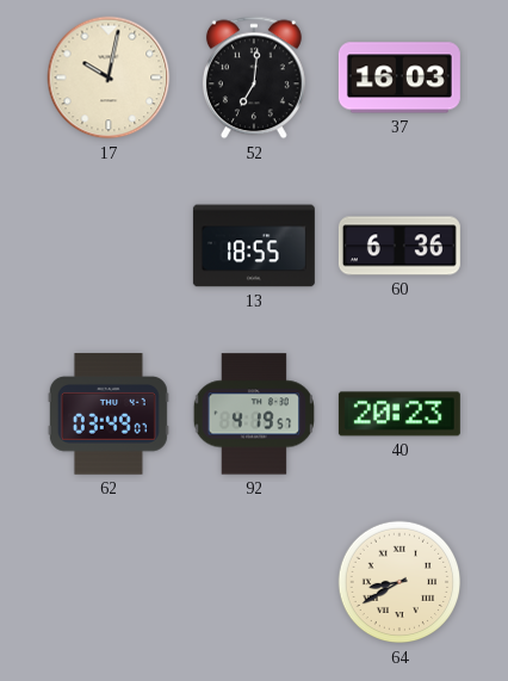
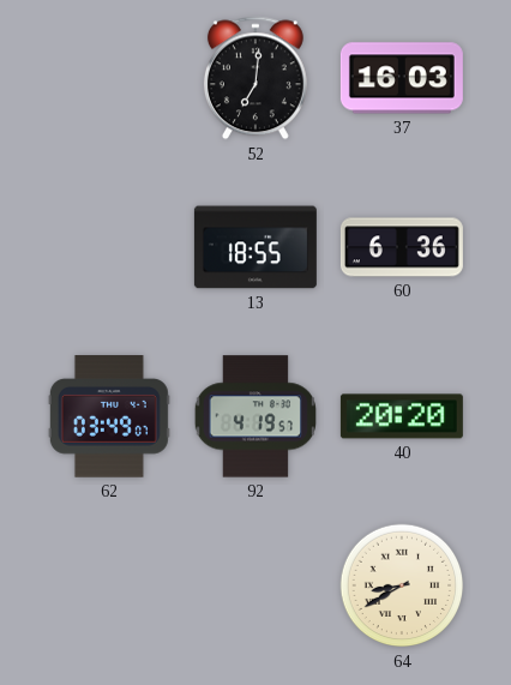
17: 10:02 -> none (109, 78)
40: 20:23 -> 20:20 (402, 416)
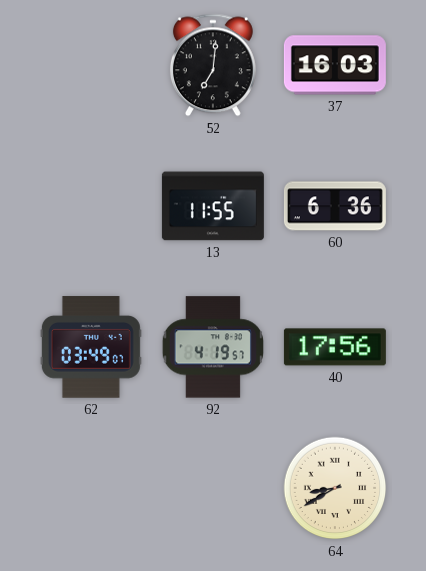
13: 18:55 -> 11:55 (213, 206)
40: 20:20 -> 17:56 (335, 347)
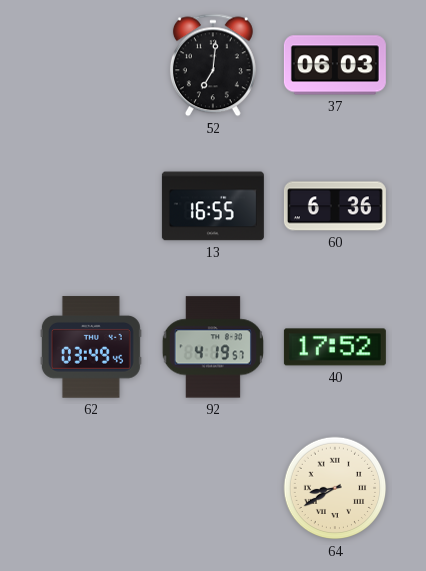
37: 16:03 -> 06:03 (335, 65)
13: 11:55 -> 16:55 (213, 206)
62: 03:49:07 -> 03:49:45 (91, 347)
40: 17:56 -> 17:52 (335, 347)
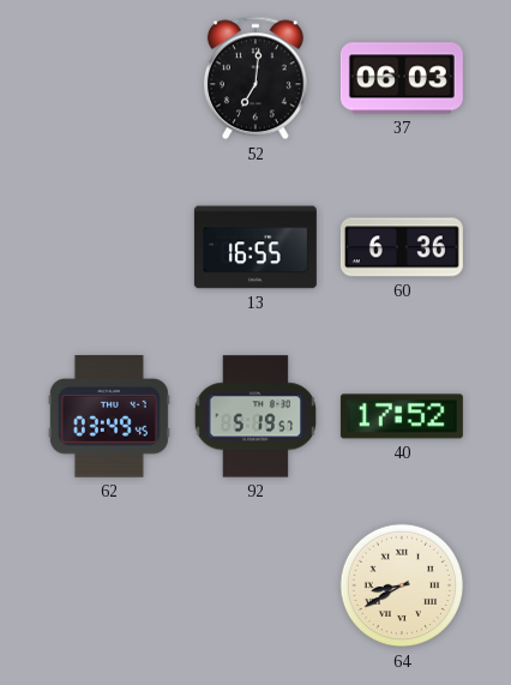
92: 4:19 -> 5:19 (254, 416)
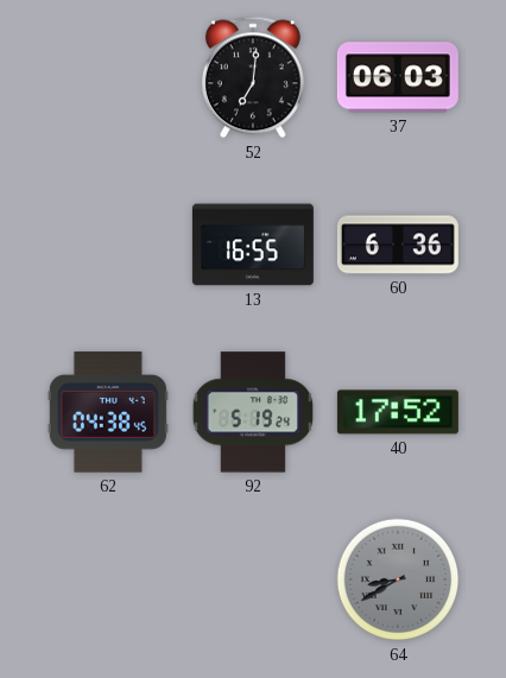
62: 03:49 -> 04:38 (108, 412)
92: 5:19:57 -> 5:19:24 (252, 412)
64 dial: cream -> grey (398, 579)
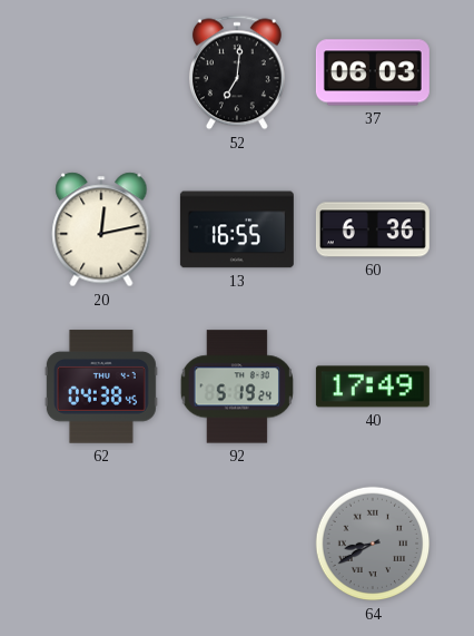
20: none -> 12:13 (101, 229)
40: 17:52 -> 17:49 (373, 387)
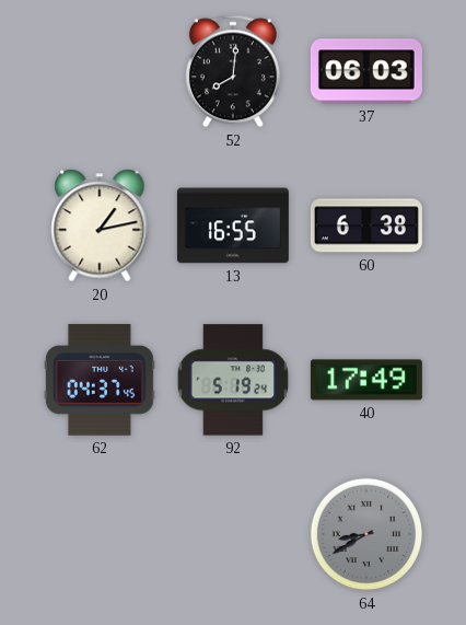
52: 7:01 -> 8:01 (233, 71)
20: 12:13 -> 1:13 (100, 225)
60: 6:36 -> 6:38 (366, 225)
62: 04:38 -> 04:37 (100, 380)
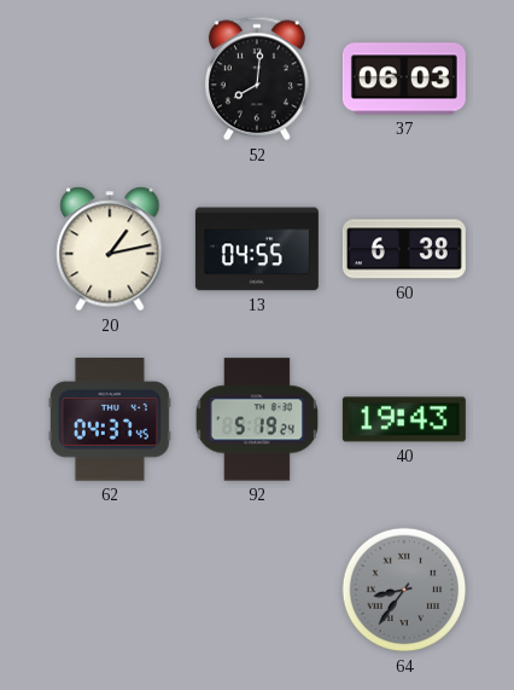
13: 16:55 -> 04:55 (257, 249)
40: 17:49 -> 19:43 (404, 419)
64: 8:40 -> 8:36 (404, 590)
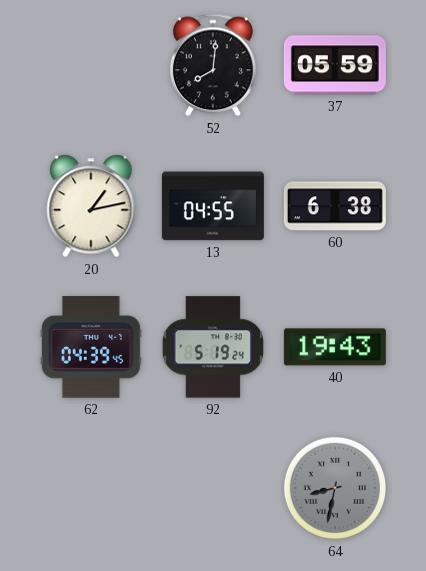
37: 06:03 -> 05:59 (335, 65)
62: 04:37 -> 04:39 (91, 347)
64: 8:36 -> 8:32 (335, 488)
